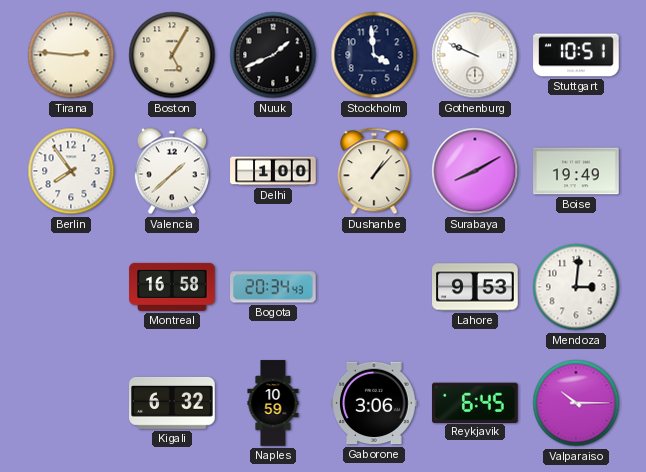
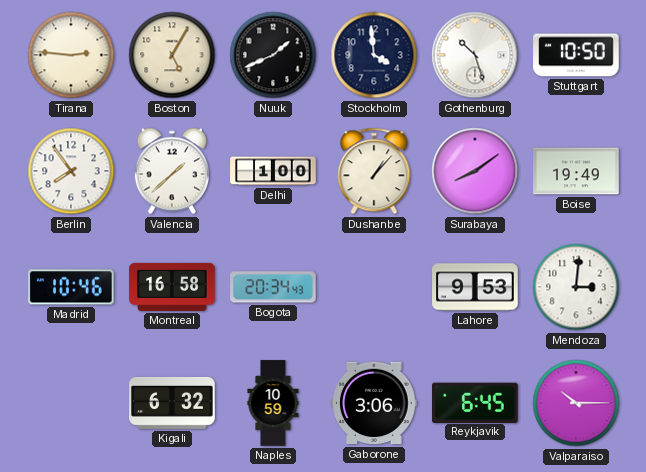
Gothenburg: 9:49 -> 10:27 (475, 55)
Stuttgart: 10:51 -> 10:50 (576, 55)
Surabaya: 8:10 -> 8:09 (475, 171)
Madrid: none -> 10:46 (72, 287)
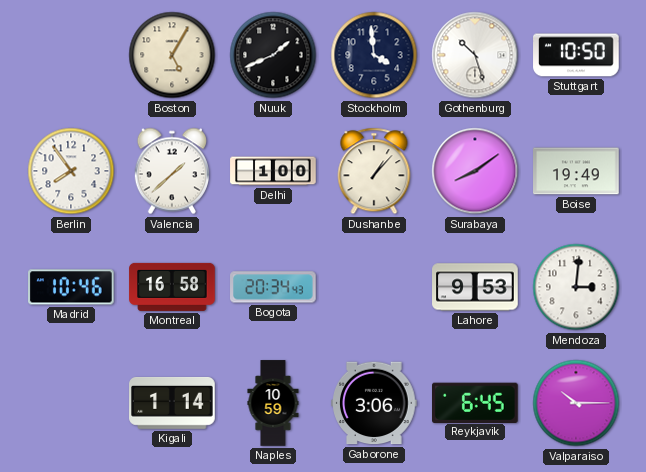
Tirana: 2:46 -> none (71, 55)
Kigali: 6:32 -> 1:14 (172, 403)
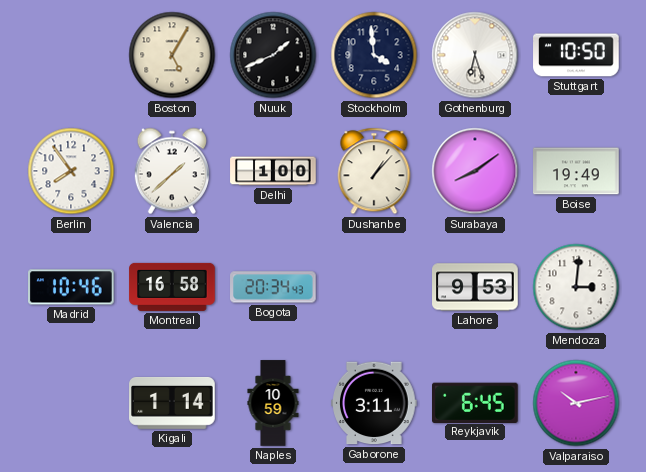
Gothenburg: 10:27 -> 6:27 (475, 55)
Gaborone: 3:06 -> 3:11 (374, 403)
Valparaiso: 10:15 -> 10:13 (576, 403)
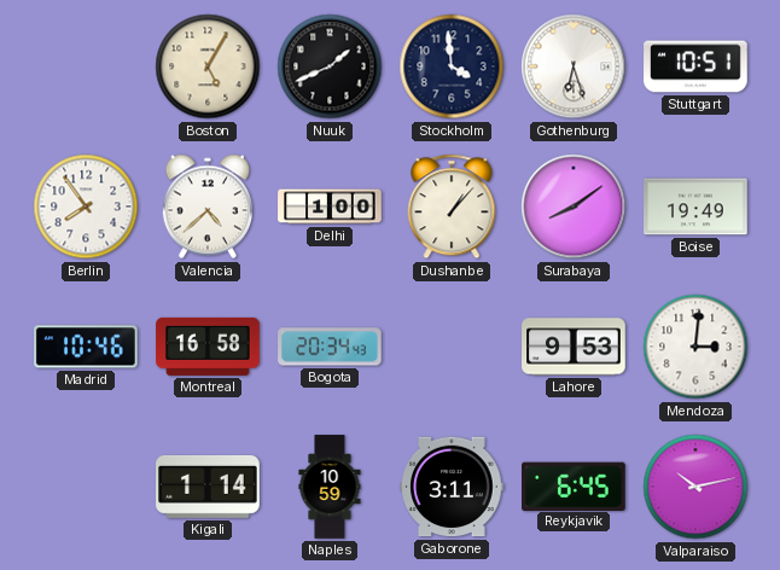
Stuttgart: 10:50 -> 10:51 (695, 66)
Valencia: 1:38 -> 4:38 (208, 207)
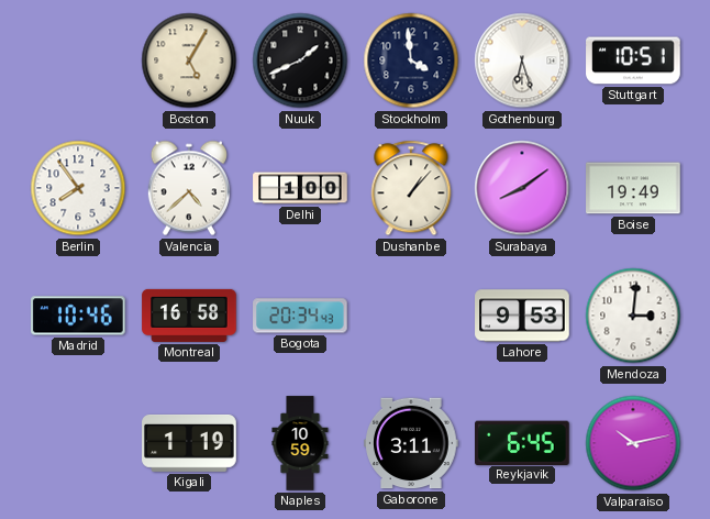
Kigali: 1:14 -> 1:19 (189, 443)
